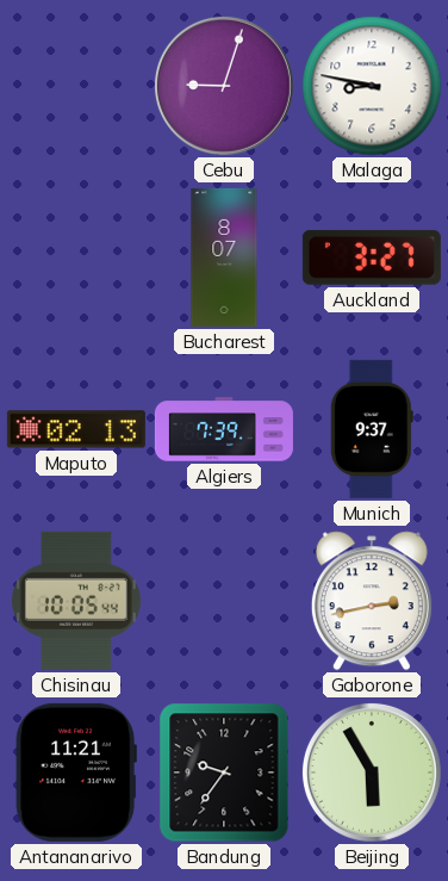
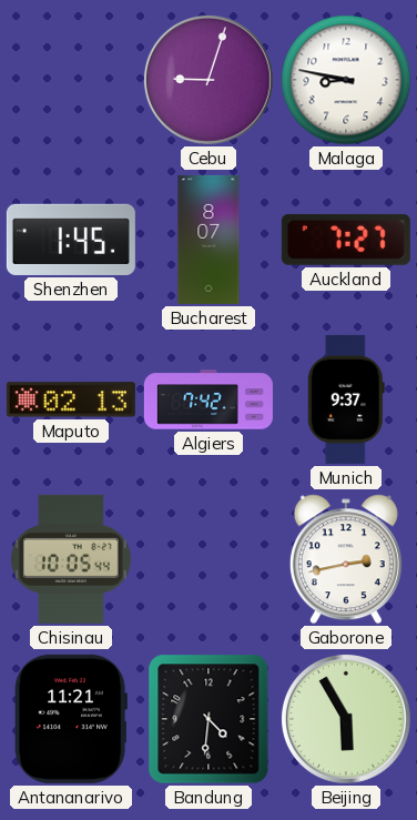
Shenzhen: none -> 1:45 (71, 240)
Auckland: 3:27 -> 7:27 (346, 240)
Algiers: 7:39 -> 7:42 (208, 399)
Bandung: 9:36 -> 4:31 (208, 719)
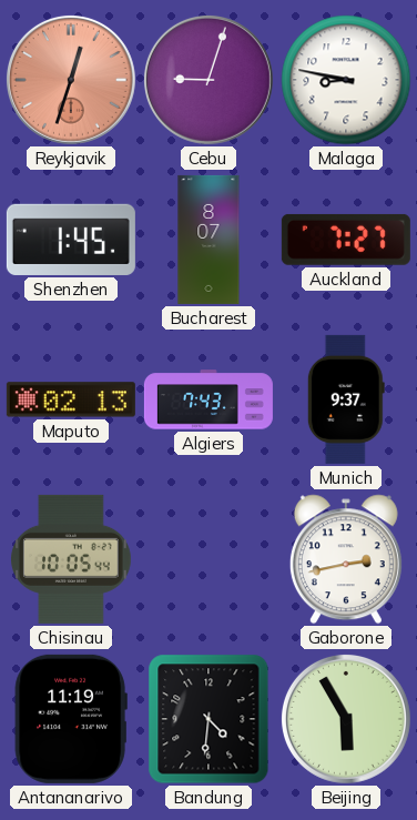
Reykjavik: none -> 12:33 (71, 80)
Algiers: 7:42 -> 7:43 (208, 399)
Antananarivo: 11:21 -> 11:19 (71, 719)
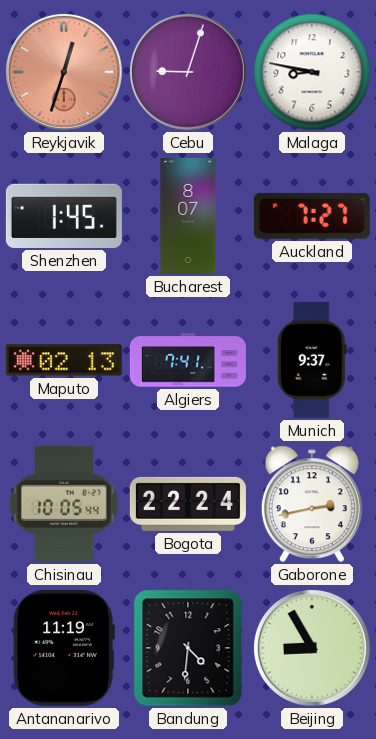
Algiers: 7:43 -> 7:41 (188, 360)
Bogota: none -> 22:24 (188, 504)
Beijing: 5:55 -> 8:55 (312, 648)
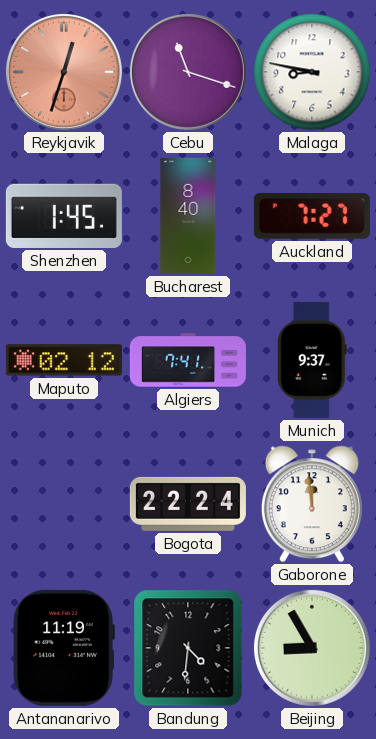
Cebu: 9:03 -> 11:18 (188, 72)
Bucharest: 8:07 -> 8:40 (188, 216)
Maputo: 02:13 -> 02:12 (64, 360)
Chisinau: 10:05 -> none (65, 504)
Gaborone: 2:43 -> 11:59 (312, 504)
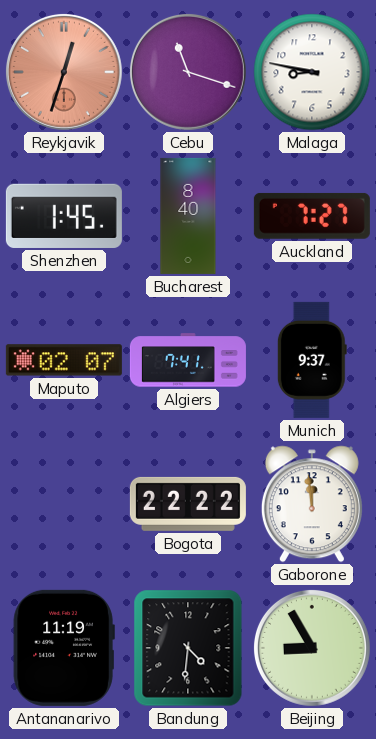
Maputo: 02:12 -> 02:07 (64, 360)
Bogota: 22:24 -> 22:22 (188, 504)
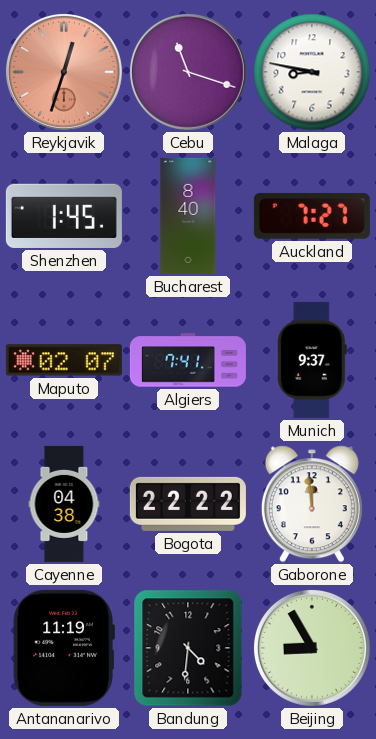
Cayenne: none -> 04:38 (64, 504)
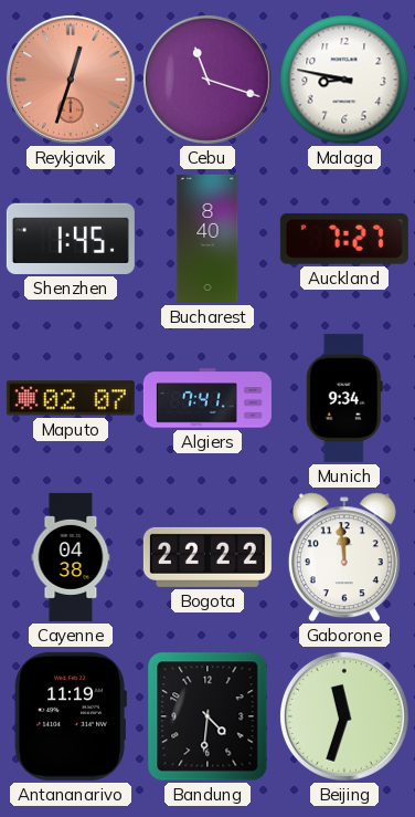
Munich: 9:37 -> 9:34 (344, 398)
Beijing: 8:55 -> 11:33 (344, 716)
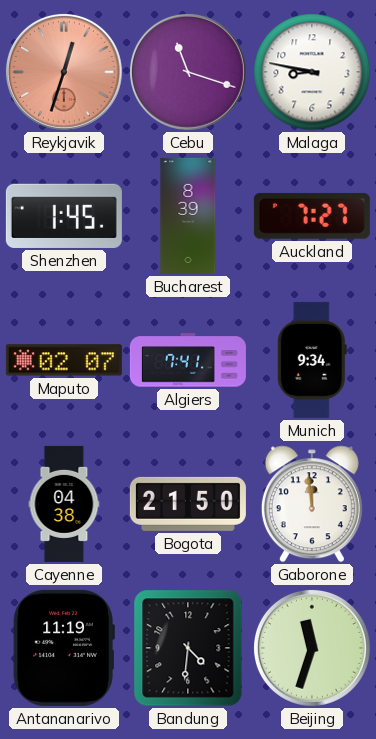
Bucharest: 8:40 -> 8:39 (188, 216)
Bogota: 22:22 -> 21:50 (188, 504)
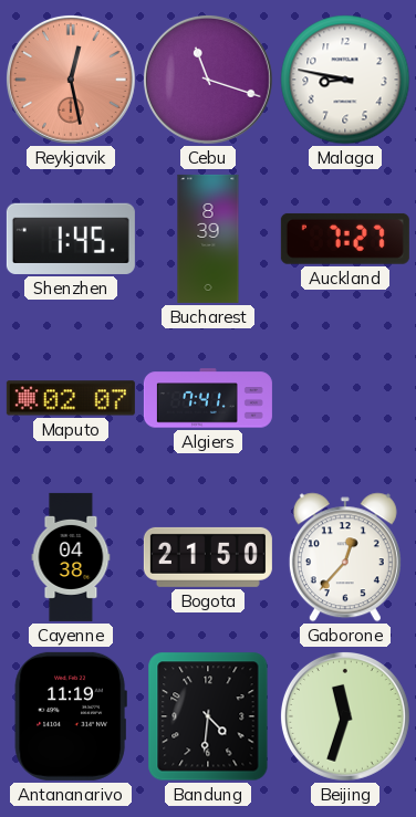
Reykjavik: 12:33 -> 12:28 (71, 80)
Munich: 9:34 -> none (312, 360)
Gaborone: 11:59 -> 12:37 (345, 557)
